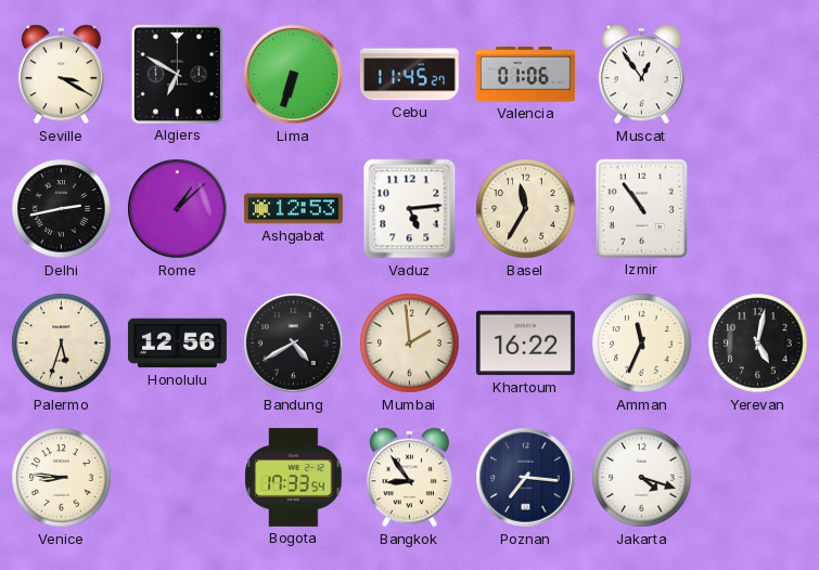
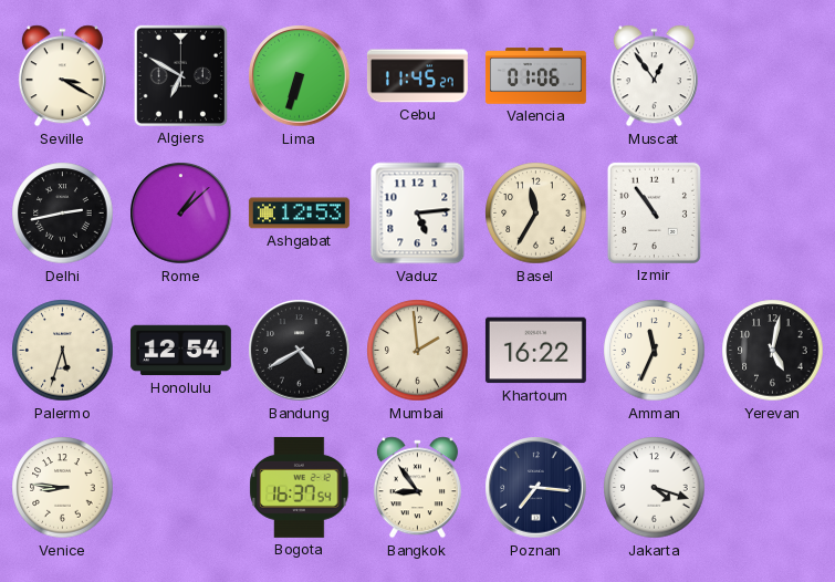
Honolulu: 12:56 -> 12:54 (180, 351)
Bogota: 17:33 -> 16:37 (300, 487)
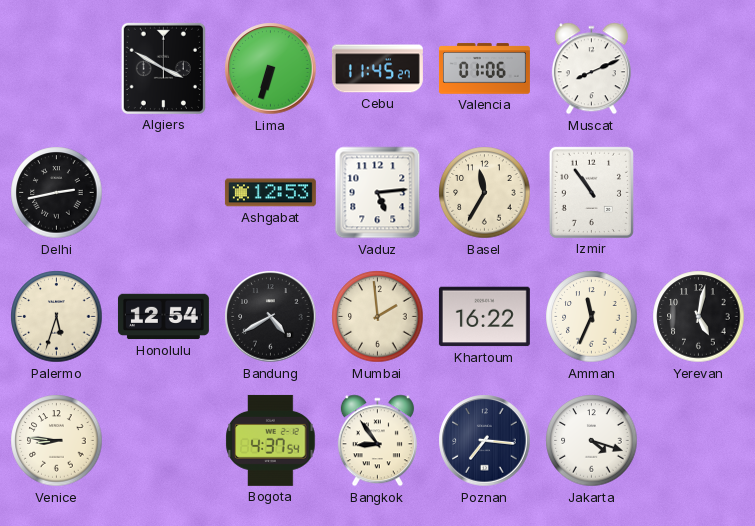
Seville: 3:20 -> none (62, 76)
Algiers: 6:50 -> 3:50 (163, 68)
Muscat: 12:54 -> 8:11 (591, 69)
Rome: 1:08 -> none (181, 214)
Bogota: 16:37 -> 4:37 (271, 440)
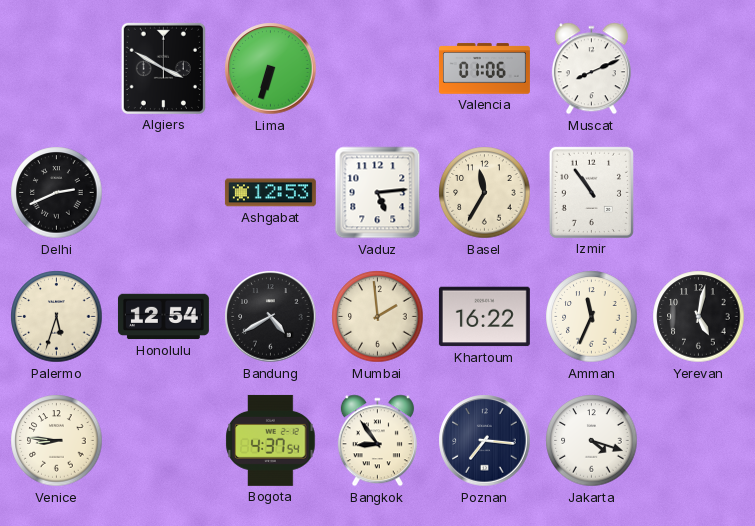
Cebu: 11:45 -> none (377, 69)
Delhi: 2:43 -> 2:41 (57, 193)
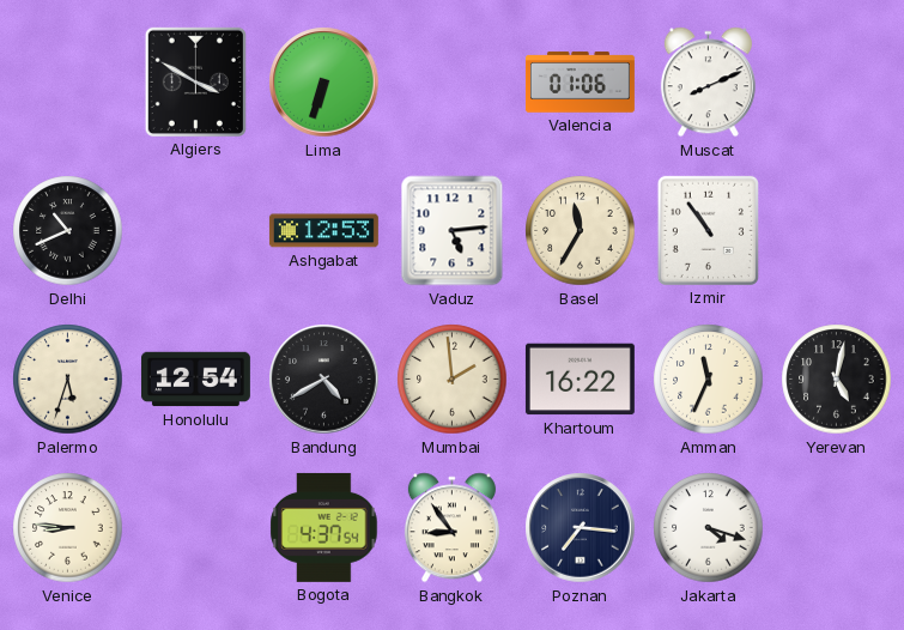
Delhi: 2:41 -> 10:41 (68, 231)
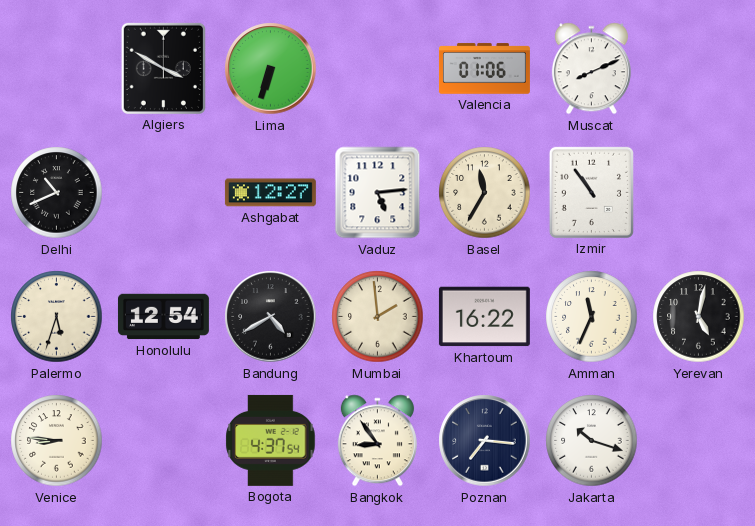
Ashgabat: 12:53 -> 12:27 (270, 193)
Jakarta: 4:18 -> 10:18 (592, 441)
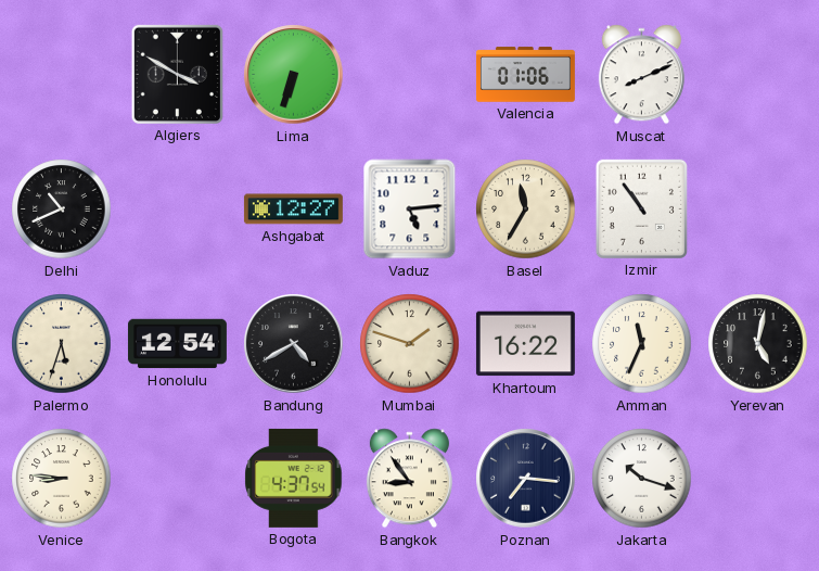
Mumbai: 1:59 -> 1:48 (410, 344)
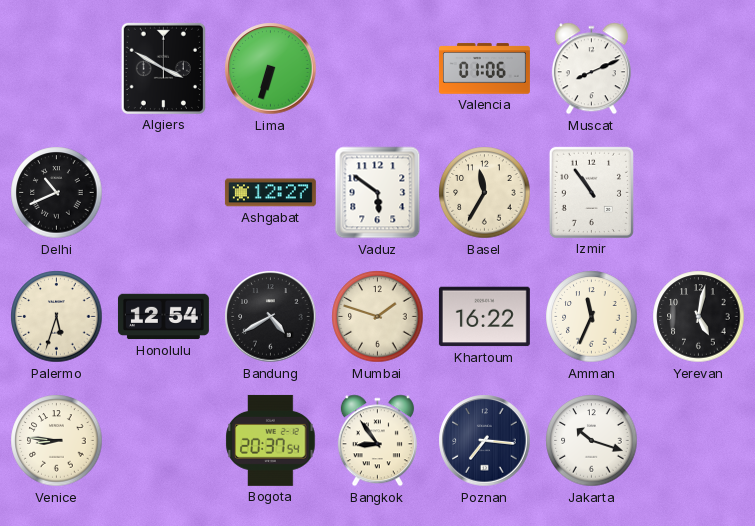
Vaduz: 5:14 -> 5:51 (378, 193)
Bogota: 4:37 -> 20:37 (271, 440)
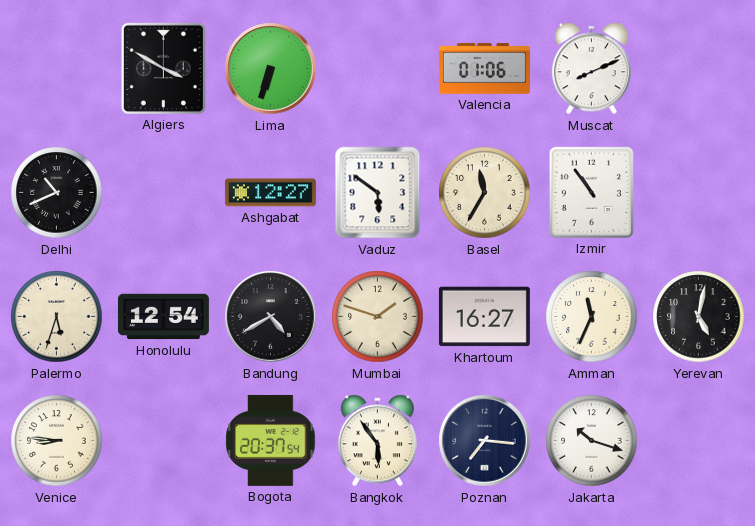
Khartoum: 16:22 -> 16:27 (484, 317)
Bangkok: 8:54 -> 5:54 (377, 441)
